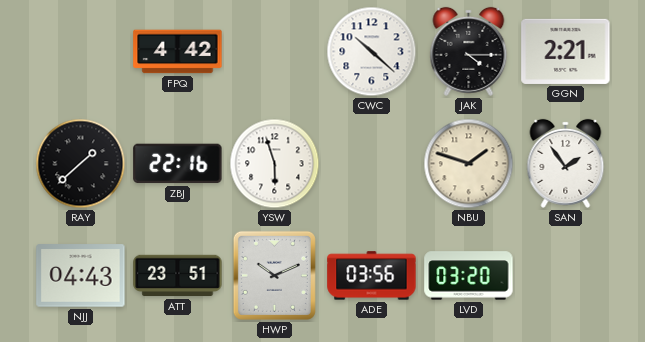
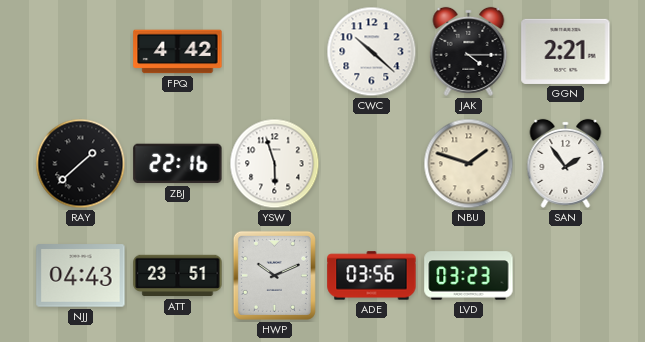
LVD: 03:20 -> 03:23 (469, 276)
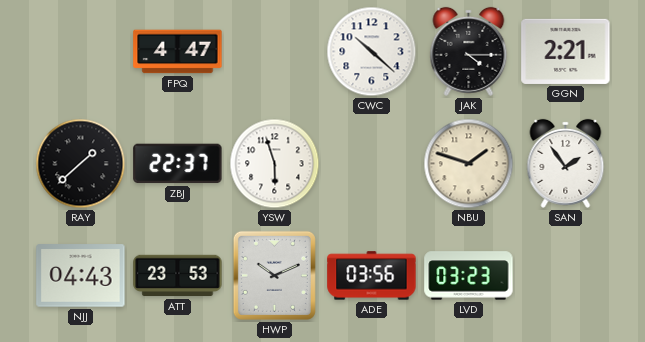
FPQ: 4:42 -> 4:47 (178, 52)
ZBJ: 22:16 -> 22:37 (178, 164)
ATT: 23:51 -> 23:53 (178, 276)
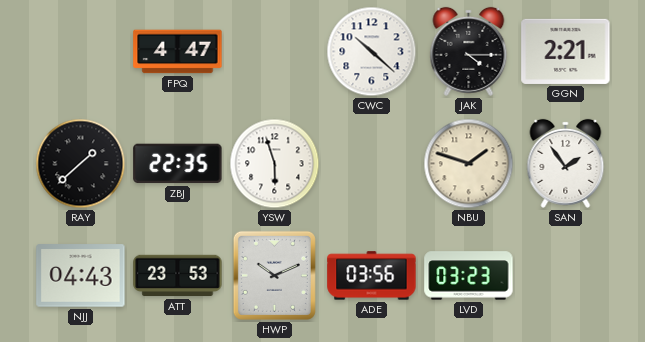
ZBJ: 22:37 -> 22:35 (178, 164)
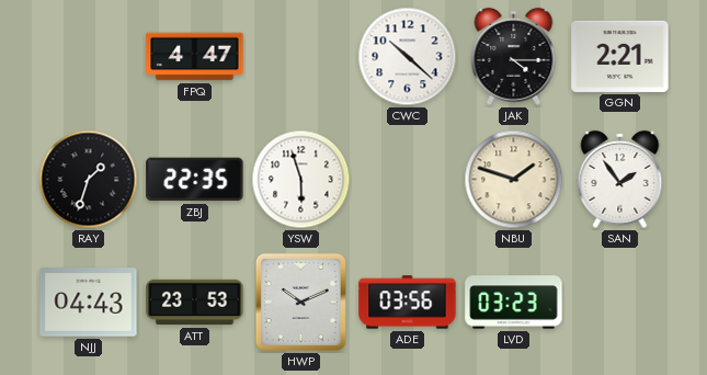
RAY: 1:38 -> 1:33 (89, 180)
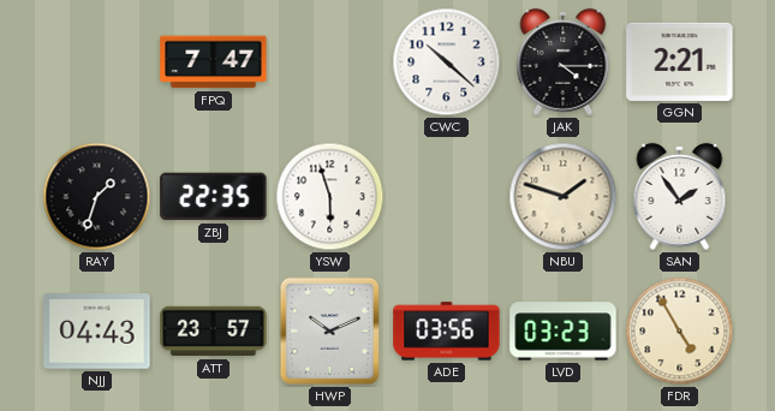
FPQ: 4:47 -> 7:47 (214, 62)
ATT: 23:53 -> 23:57 (214, 332)
FDR: none -> 4:55 (680, 332)
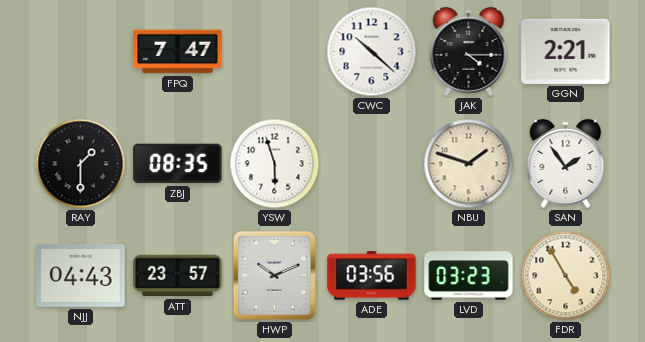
RAY: 1:33 -> 1:30 (81, 164)
ZBJ: 22:35 -> 08:35 (178, 164)
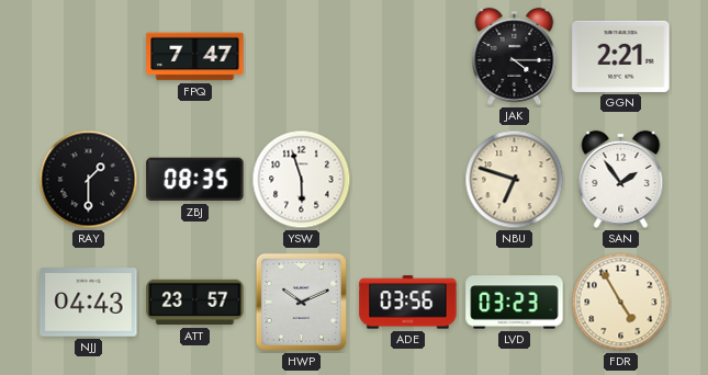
CWC: 10:22 -> none (372, 52)
NBU: 1:48 -> 6:48 (515, 180)
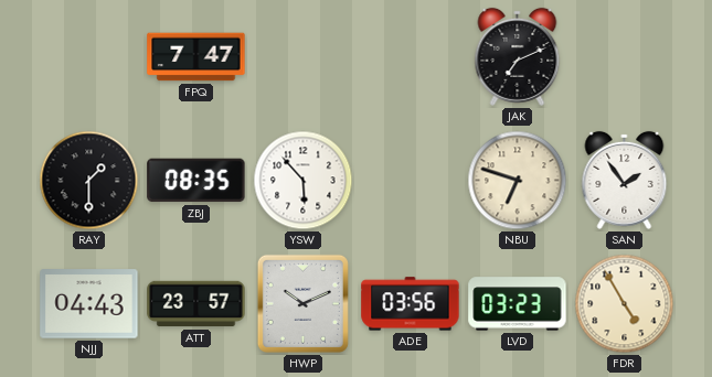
JAK: 4:15 -> 7:11 (518, 56)
GGN: 2:21 -> none (621, 56)
YSW: 5:57 -> 5:53 (304, 181)
